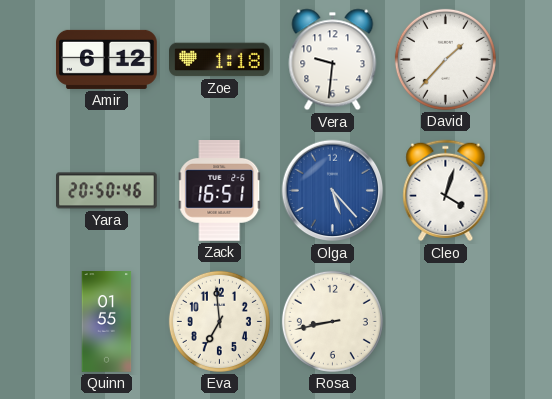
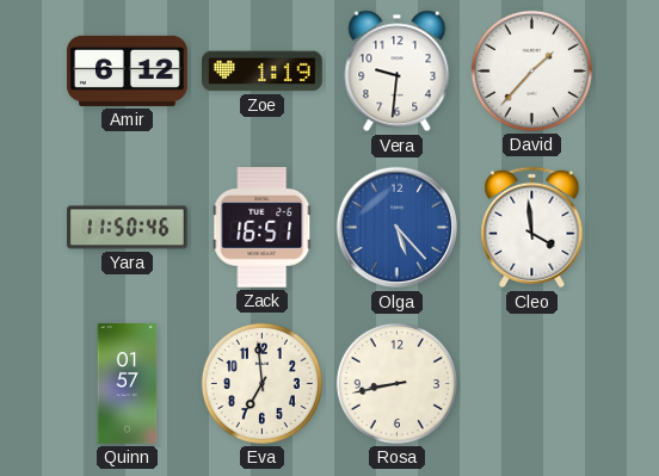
Zoe: 1:18 -> 1:19 (263, 72)
Yara: 20:50 -> 11:50 (128, 228)
Cleo: 4:03 -> 3:59 (532, 228)
Quinn: 01:55 -> 01:57 (128, 384)
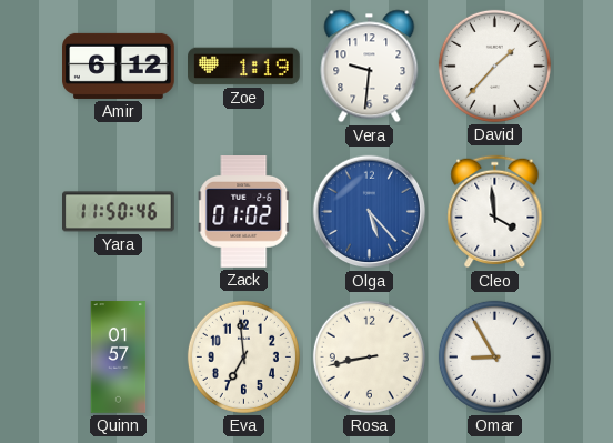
Zack: 16:51 -> 01:02 (244, 212)
Omar: none -> 8:55 (494, 356)
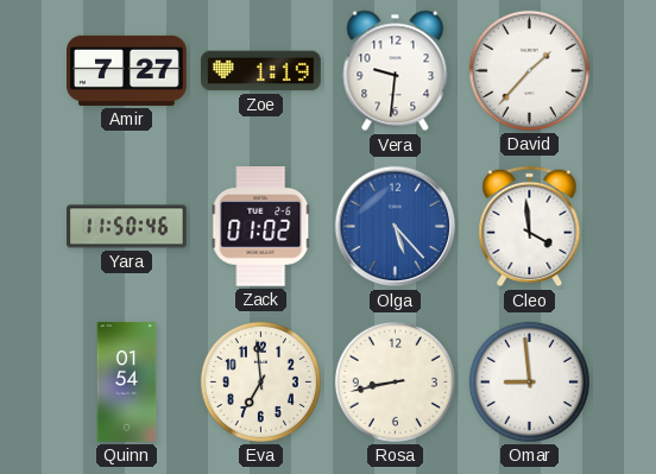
Amir: 6:12 -> 7:27 (127, 70)
Quinn: 01:57 -> 01:54 (127, 383)
Omar: 8:55 -> 8:59 (529, 381)
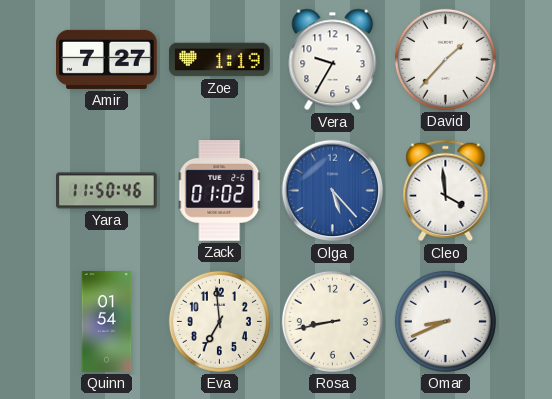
Vera: 9:31 -> 9:35 (333, 60)
Omar: 8:59 -> 8:41 (445, 321)
